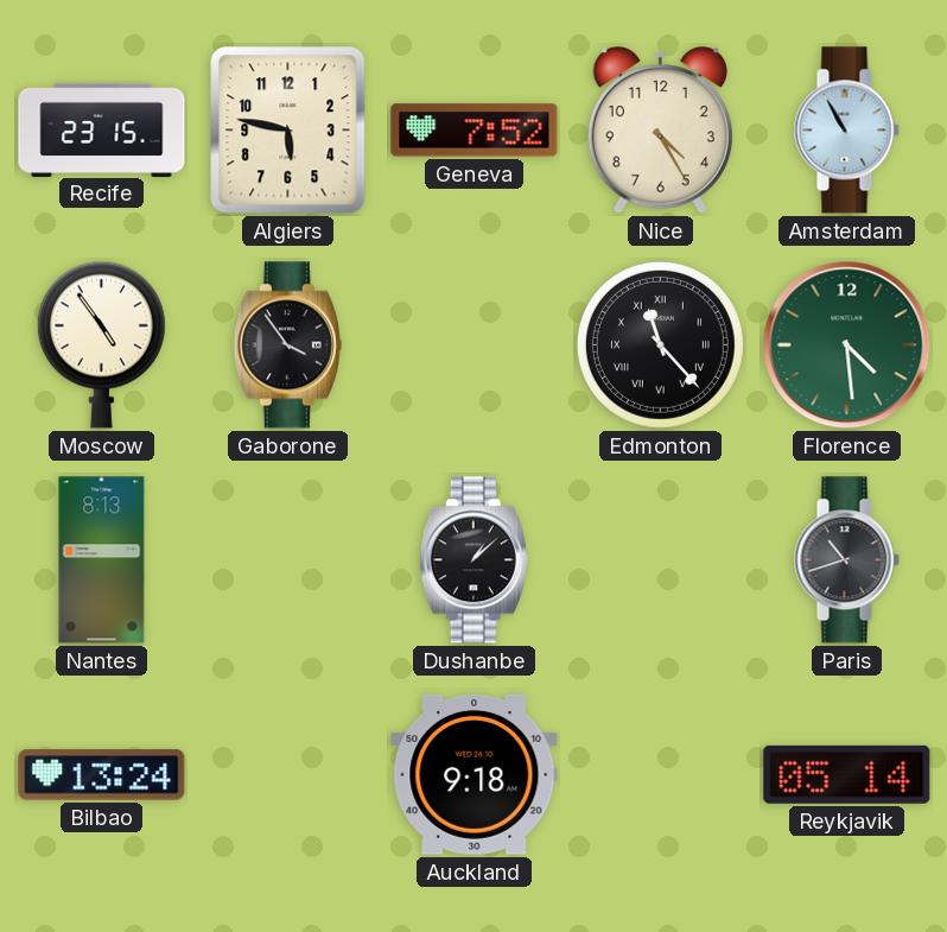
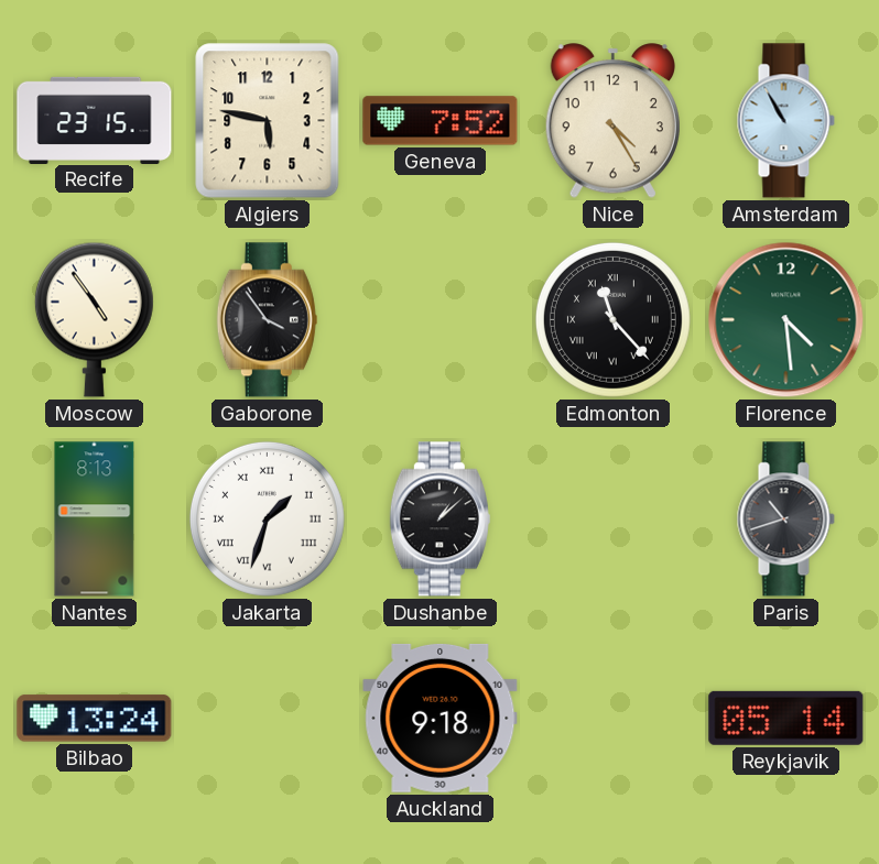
Jakarta: none -> 1:33 (267, 518)
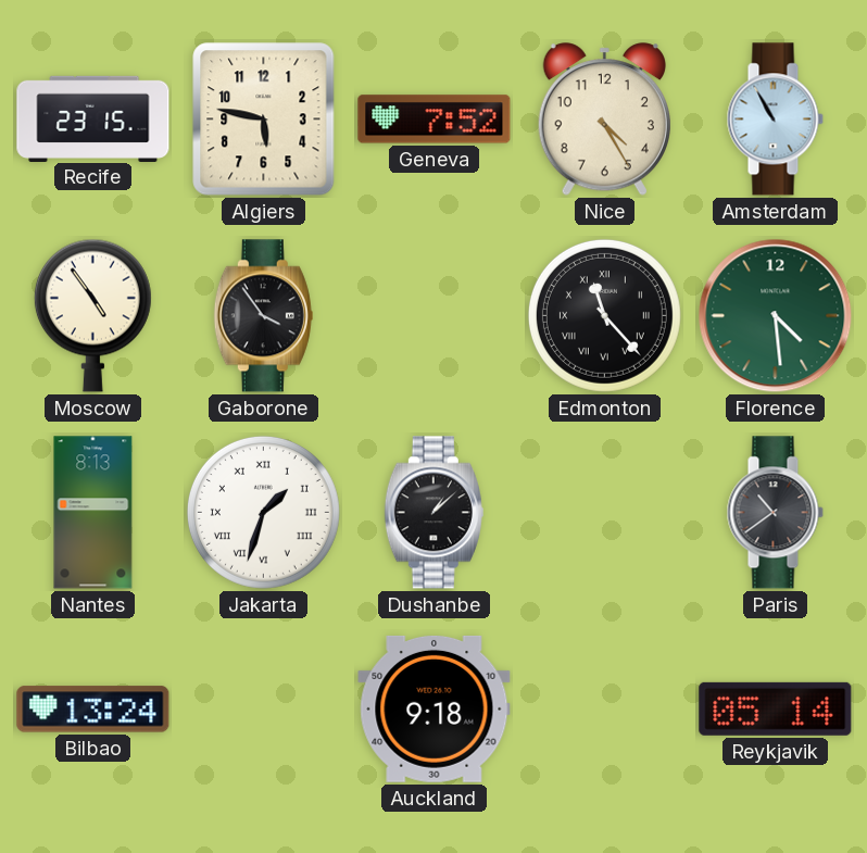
Paris: 10:42 -> 10:39 (775, 513)
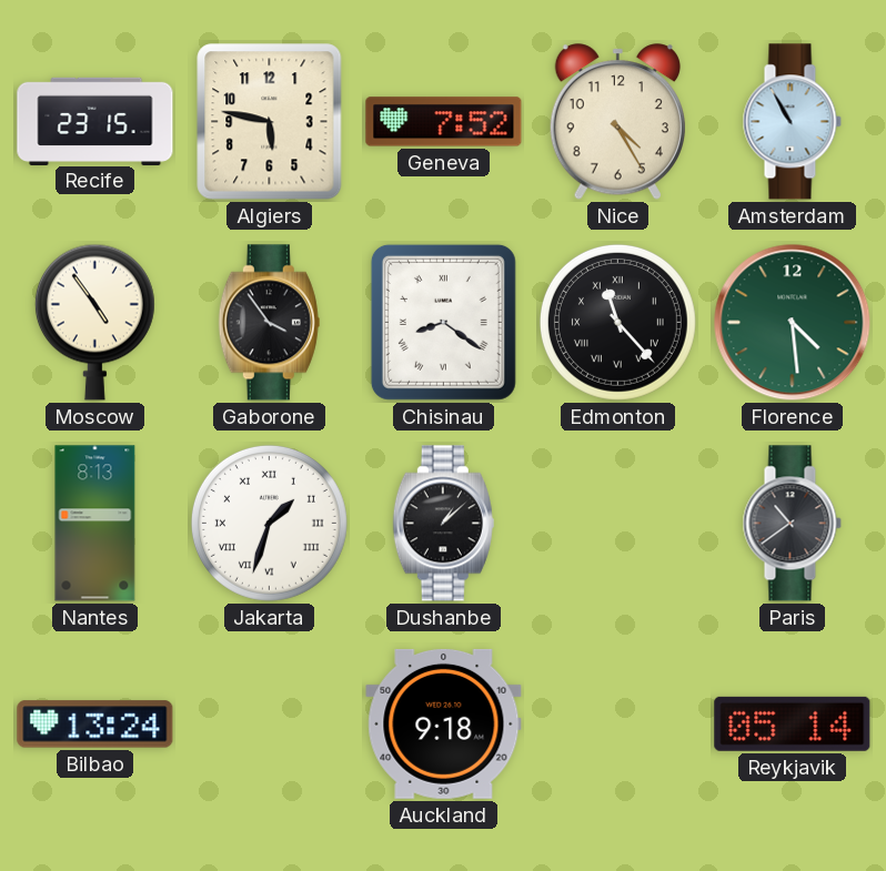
Chisinau: none -> 8:21 (443, 322)
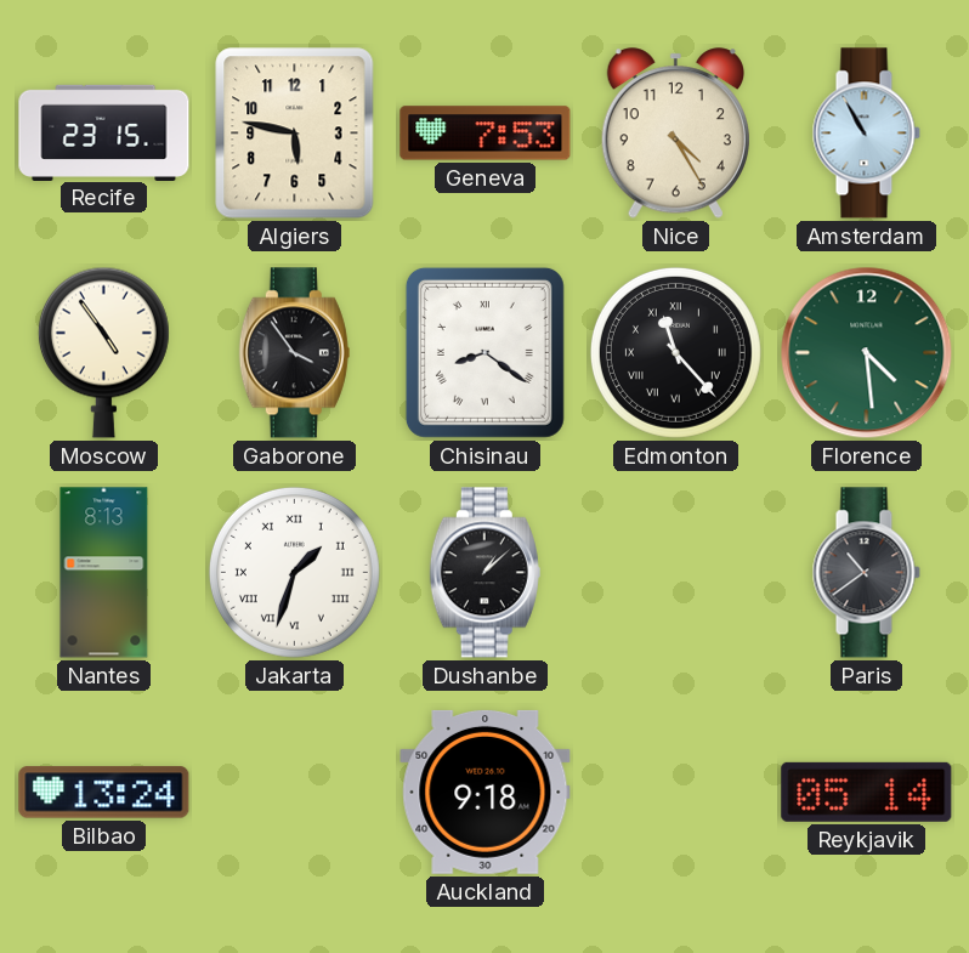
Geneva: 7:52 -> 7:53 (486, 134)
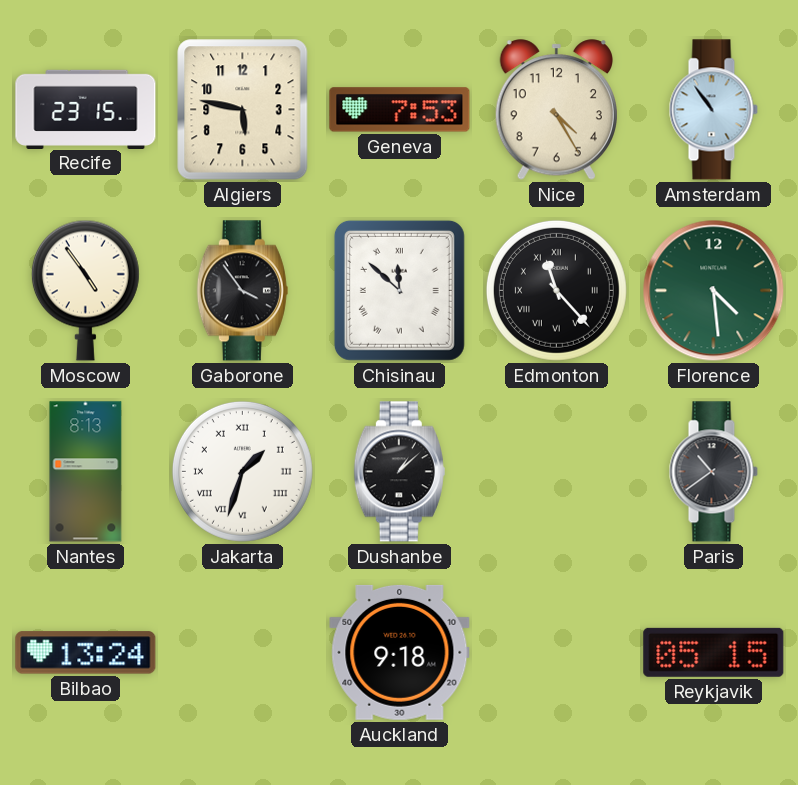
Amsterdam: 10:55 -> 10:54 (713, 110)
Chisinau: 8:21 -> 11:52 (399, 290)
Reykjavik: 05:14 -> 05:15 (714, 652)
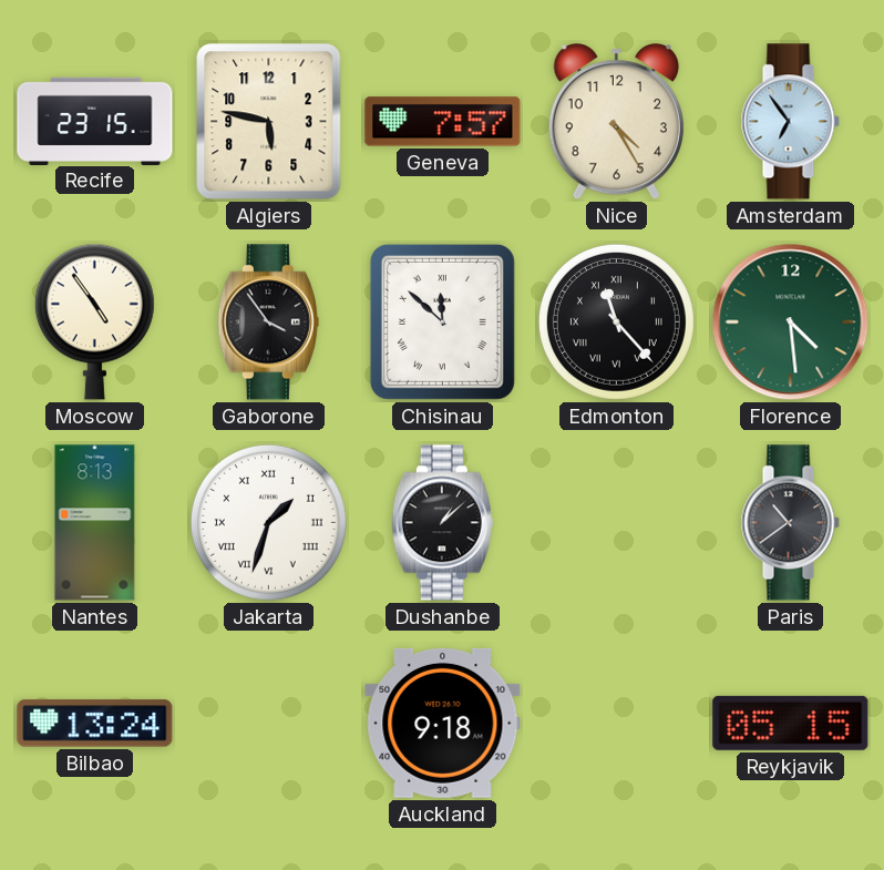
Geneva: 7:53 -> 7:57 (443, 122)
Amsterdam: 10:54 -> 6:54 (790, 122)
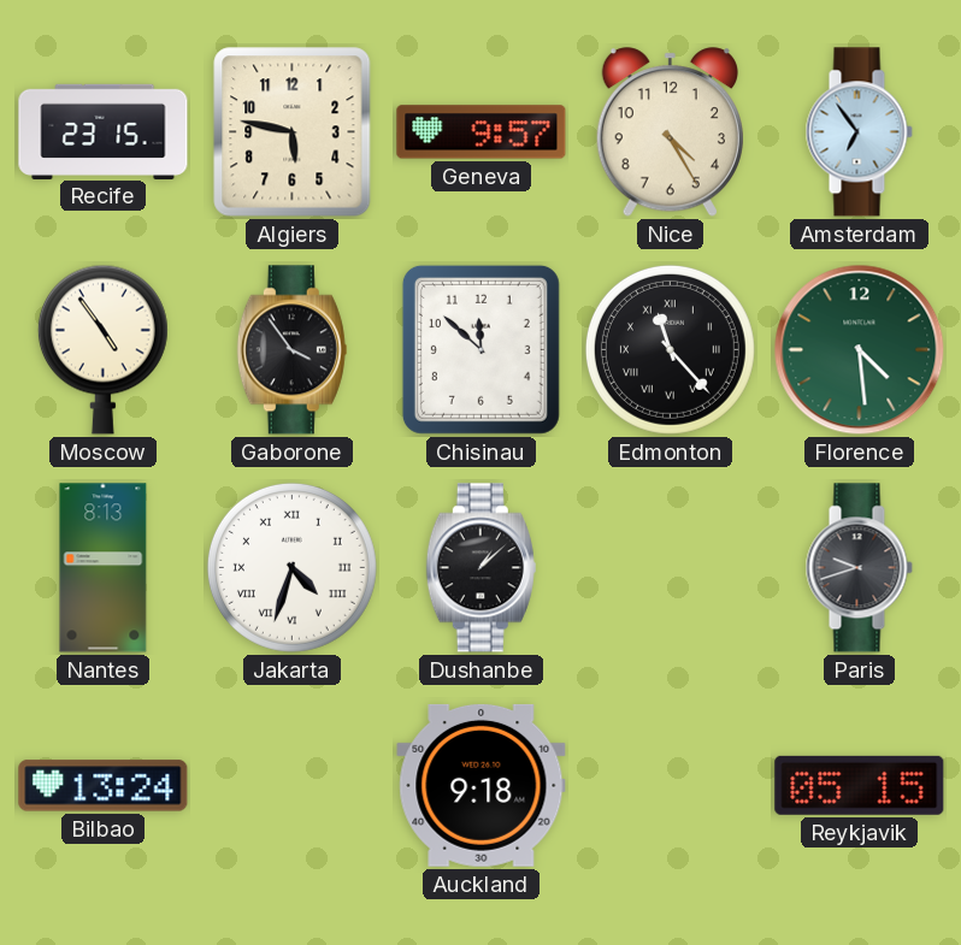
Geneva: 7:57 -> 9:57 (482, 132)
Chisinau numerals: Roman -> Arabic (480, 349)
Jakarta: 1:33 -> 4:33 (291, 567)
Paris: 10:39 -> 9:42 (859, 568)
